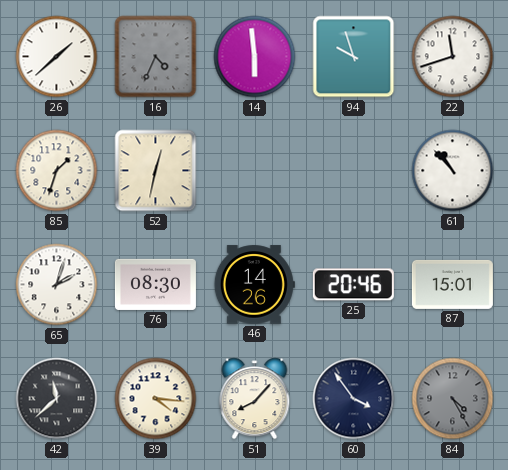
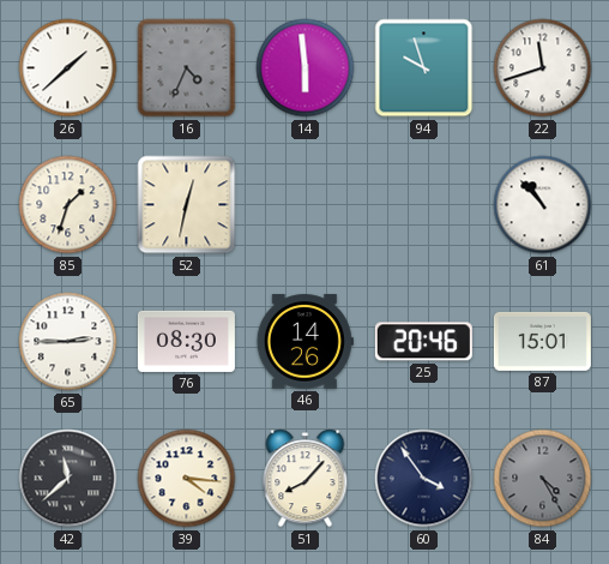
65: 2:03 -> 2:45 (68, 342)
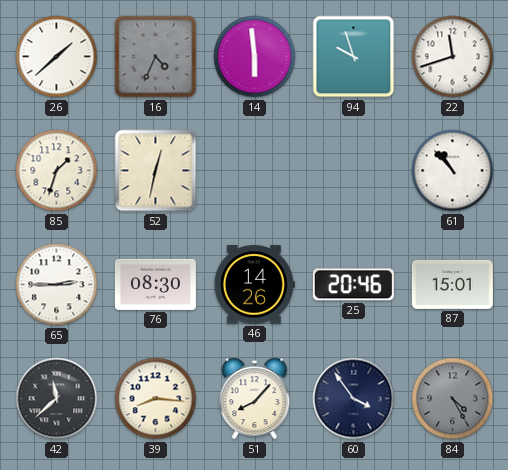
39: 4:16 -> 8:16 (156, 399)
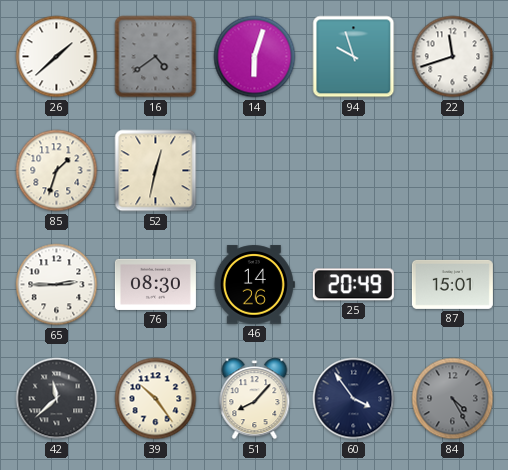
16: 4:34 -> 4:39 (156, 57)
14: 5:59 -> 6:03 (255, 57)
61: 10:53 -> none (453, 171)
25: 20:46 -> 20:49 (353, 285)
39: 8:16 -> 10:24 (156, 399)
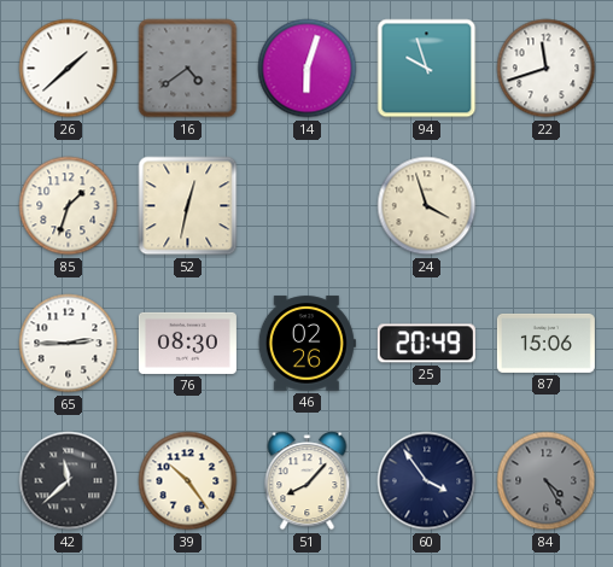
24: none -> 3:57 (427, 206)
46: 14:26 -> 02:26 (306, 344)
87: 15:01 -> 15:06 (545, 343)
